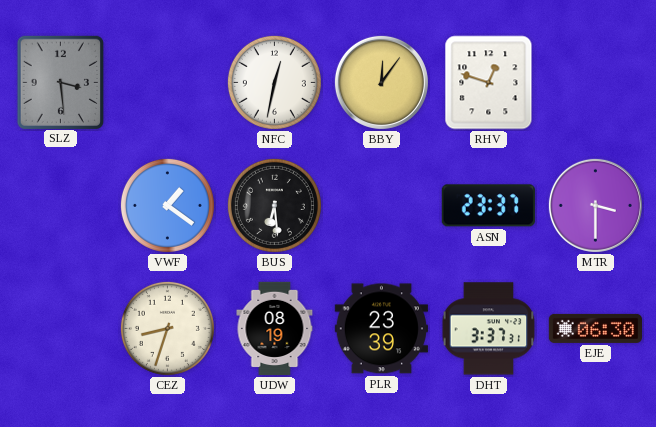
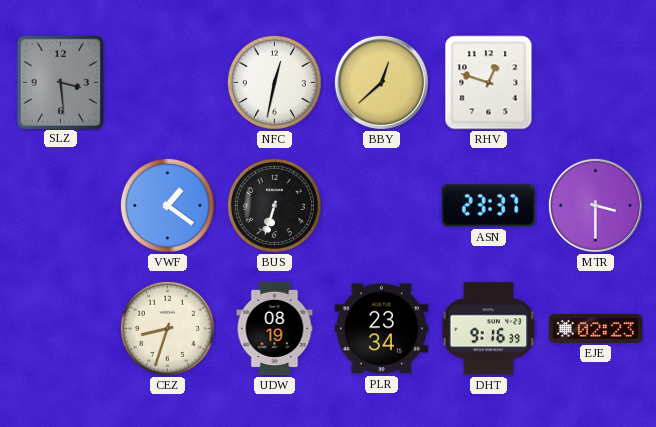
BBY: 12:06 -> 12:38 (381, 82)
BUS: 6:29 -> 6:33 (274, 205)
PLR: 23:39 -> 23:34 (381, 329)
DHT: 3:37 -> 9:16 (489, 329)
EJE: 06:30 -> 02:23 (595, 328)
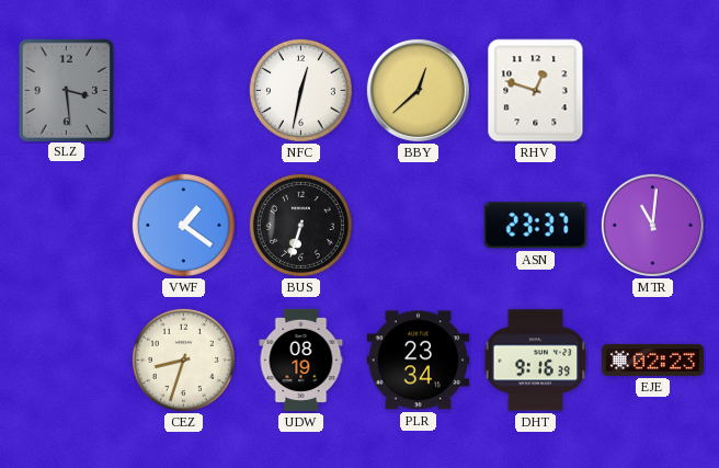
MTR: 3:30 -> 11:01 (652, 225)
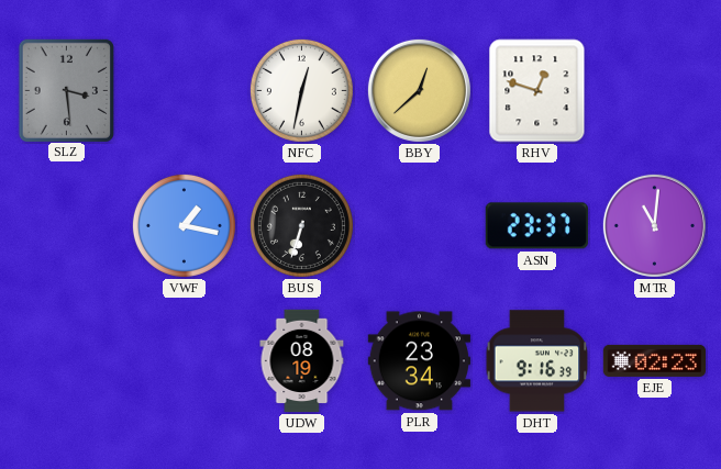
VWF: 1:21 -> 1:17 (184, 225)
CEZ: 8:33 -> none (183, 359)
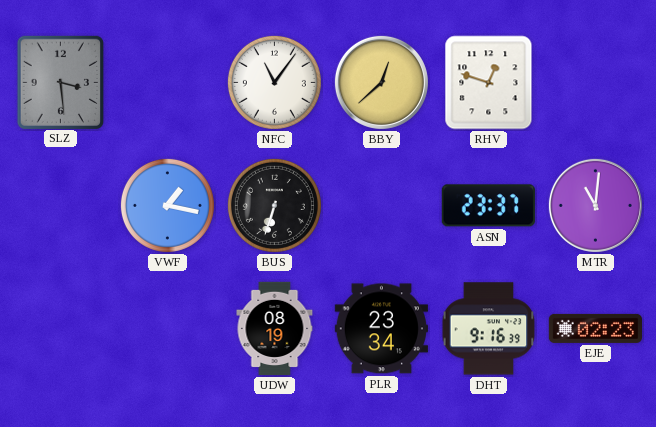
NFC: 12:32 -> 11:06 (274, 82)
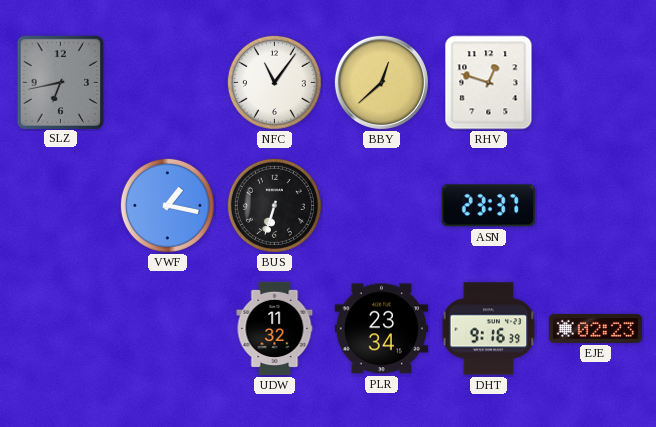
SLZ: 3:29 -> 6:43 (60, 82)
MTR: 11:01 -> none (595, 205)
UDW: 08:19 -> 11:32 (275, 329)
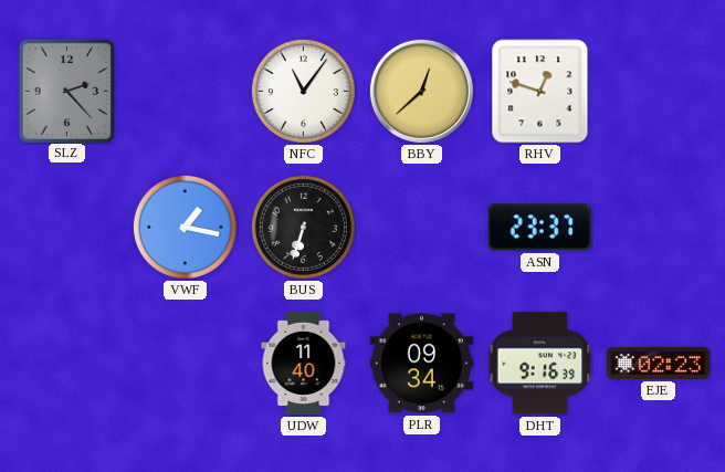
SLZ: 6:43 -> 2:23 (66, 91)
UDW: 11:32 -> 11:40 (304, 364)
PLR: 23:34 -> 09:34 (421, 364)
